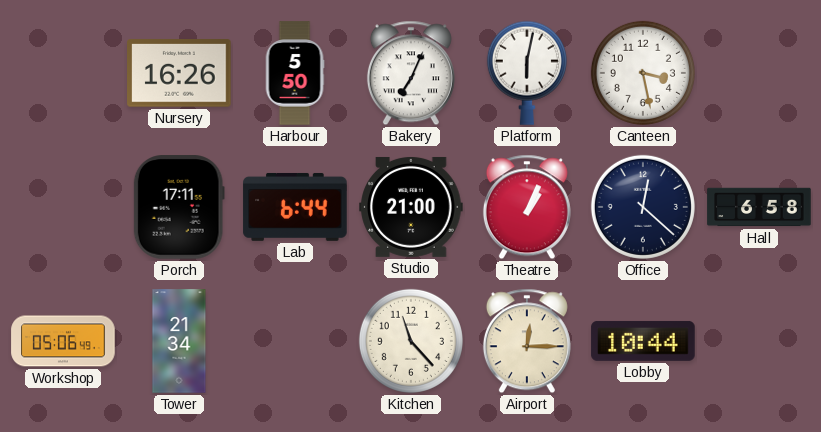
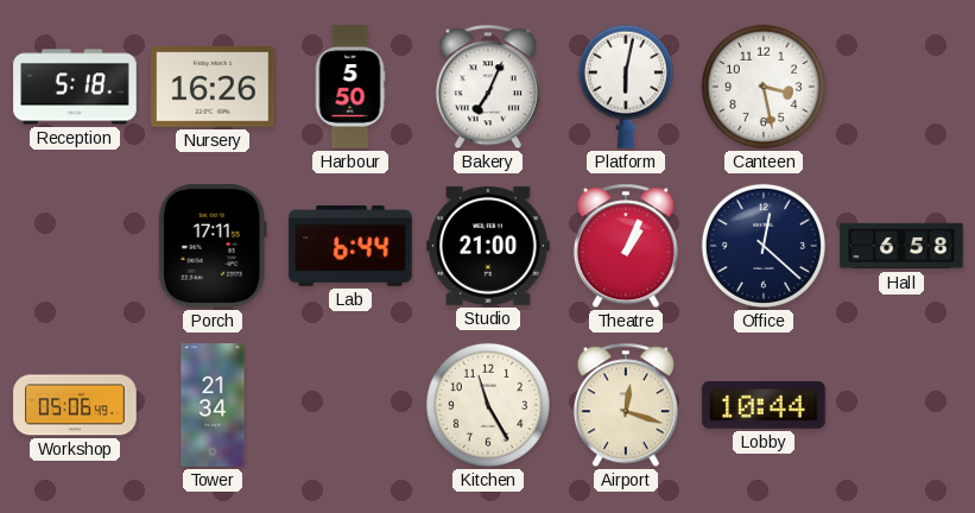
Reception: none -> 5:18 (75, 87)
Kitchen: 11:23 -> 11:25 (488, 405)
Airport: 12:15 -> 12:18 (626, 405)
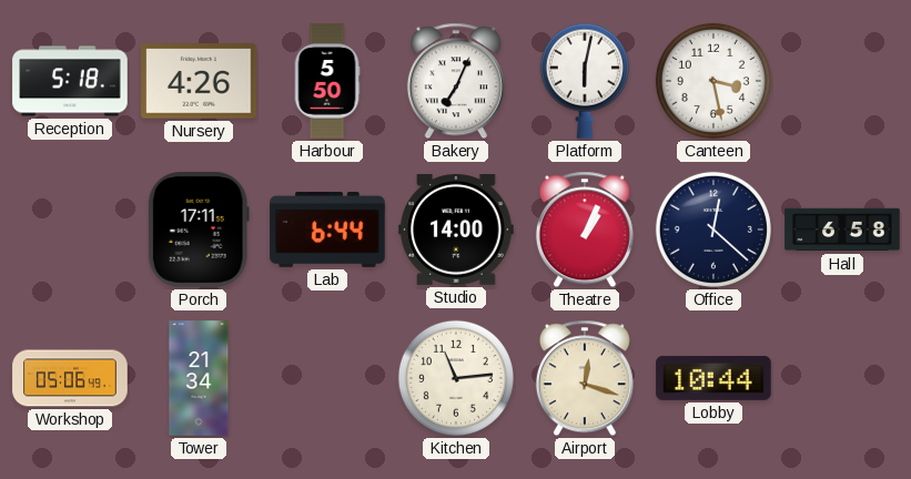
Nursery: 16:26 -> 4:26 (199, 81)
Studio: 21:00 -> 14:00 (456, 230)
Kitchen: 11:25 -> 11:14 (456, 378)
